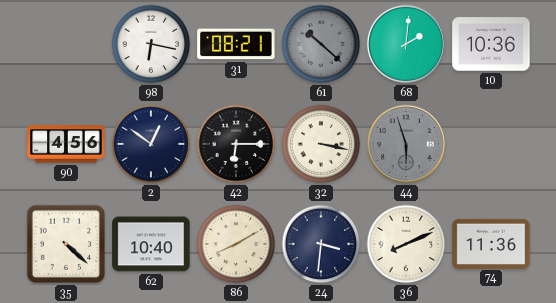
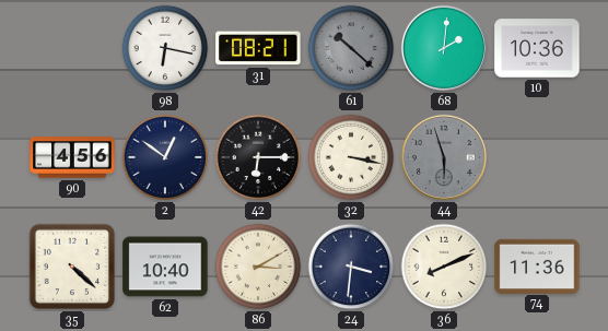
86: 8:10 -> 3:10 (258, 267)
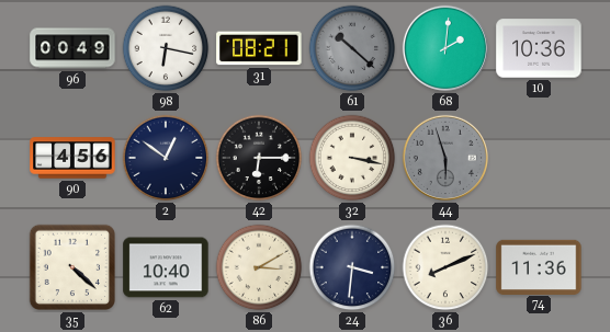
96: none -> 00:49 (72, 48)
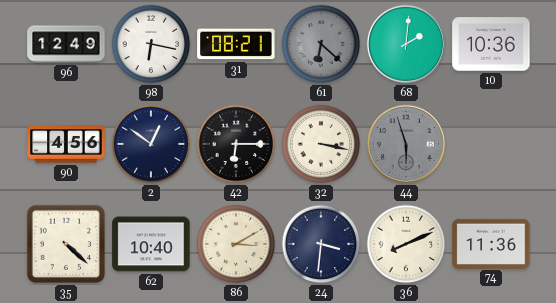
96: 00:49 -> 12:49 (66, 44)
61: 10:22 -> 6:22 (321, 44)
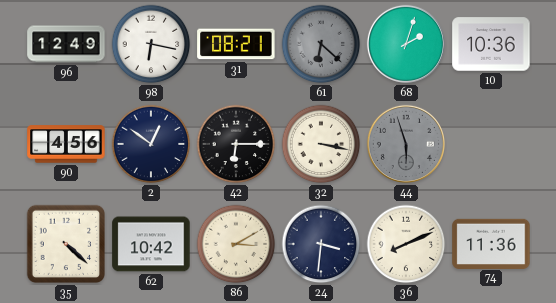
68: 2:01 -> 2:03 (406, 44)
62: 10:40 -> 10:42 (151, 244)
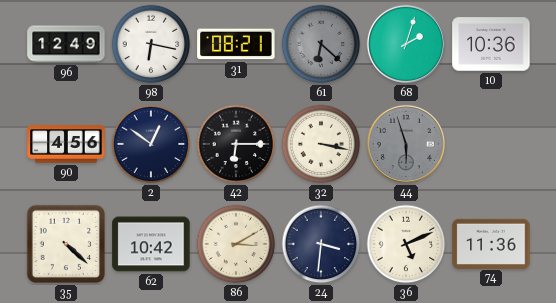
36: 8:11 -> 5:11 (406, 244)
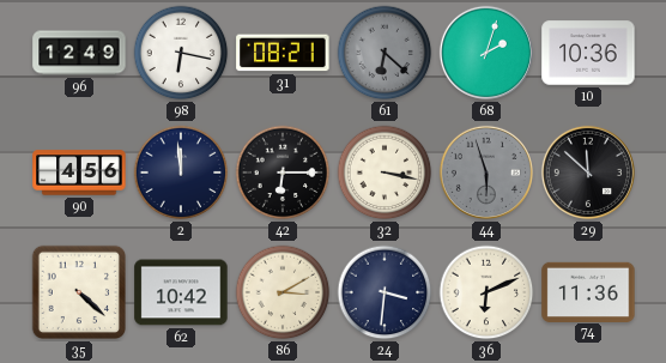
2: 12:51 -> 11:59 (181, 173)
29: none -> 11:52 (588, 173)
36: 5:11 -> 6:11 (486, 292)
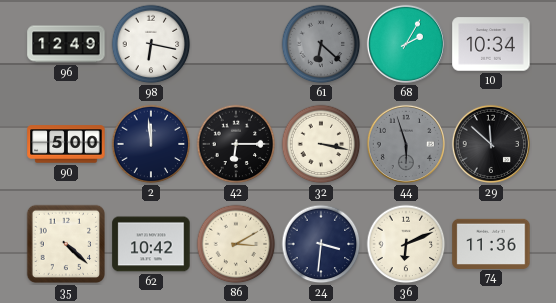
31: 08:21 -> none (283, 53)
68: 2:03 -> 2:05 (406, 44)
10: 10:36 -> 10:34 (491, 44)
90: 4:56 -> 5:00 (66, 144)
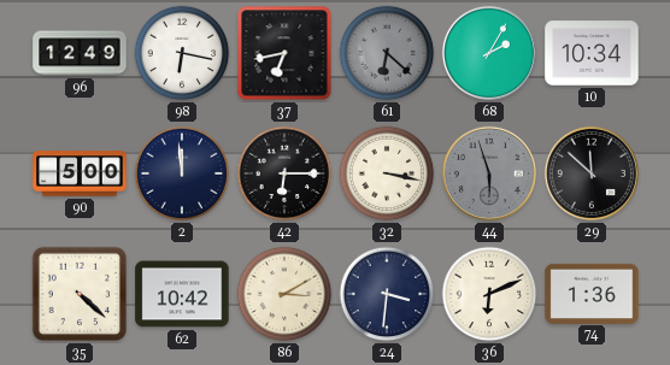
37: none -> 6:43 (284, 53)
74: 11:36 -> 1:36 (592, 293)
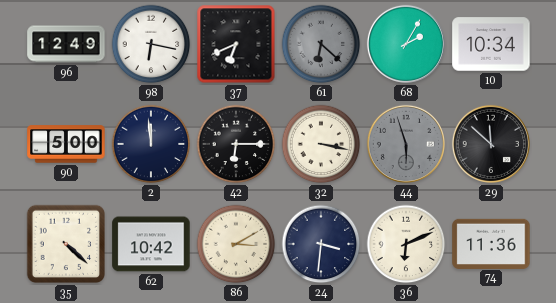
37: 6:43 -> 6:41 (236, 44)
74: 1:36 -> 11:36 (491, 243)
